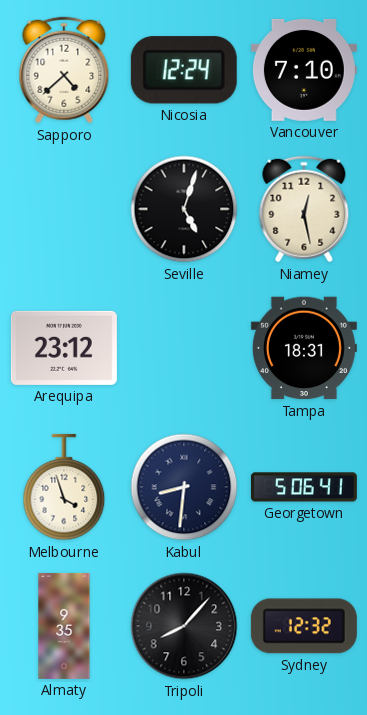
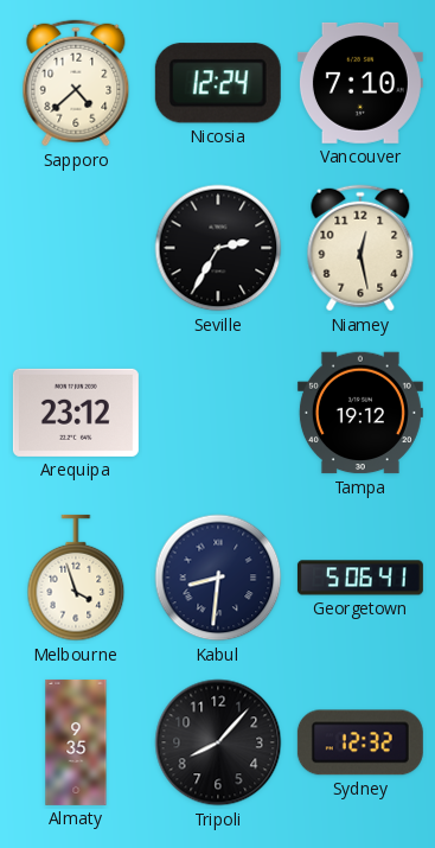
Seville: 5:03 -> 2:35 (218, 248)
Tampa: 18:31 -> 19:12 (360, 413)
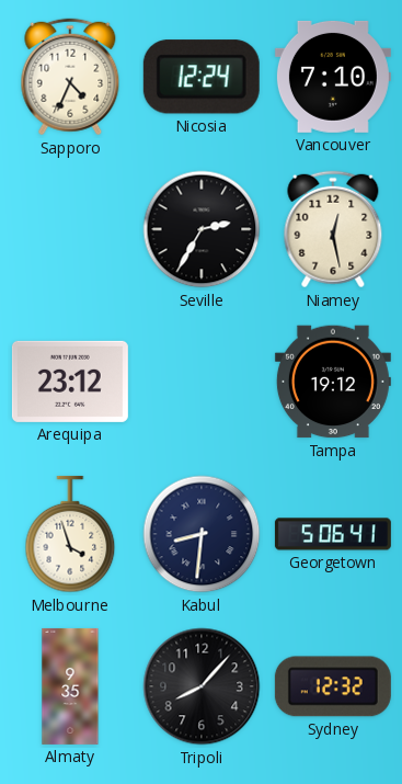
Sapporo: 4:38 -> 4:34 (70, 77)
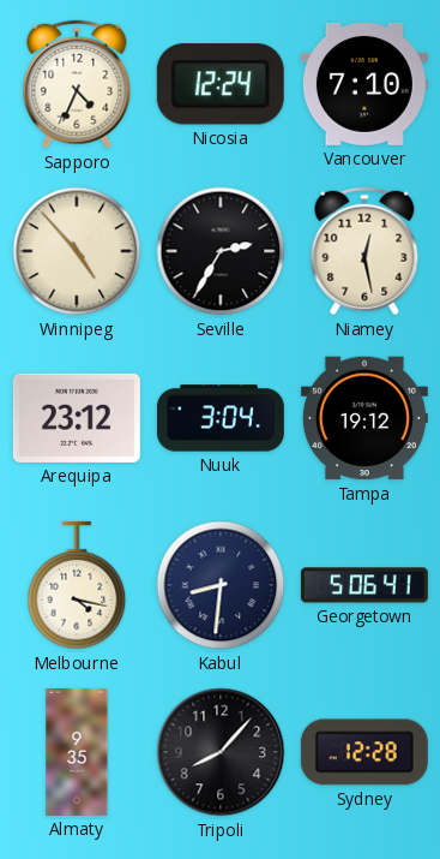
Winnipeg: none -> 4:53 (77, 251)
Nuuk: none -> 3:04 (221, 418)
Melbourne: 3:57 -> 4:17 (77, 585)
Sydney: 12:32 -> 12:28 (364, 752)
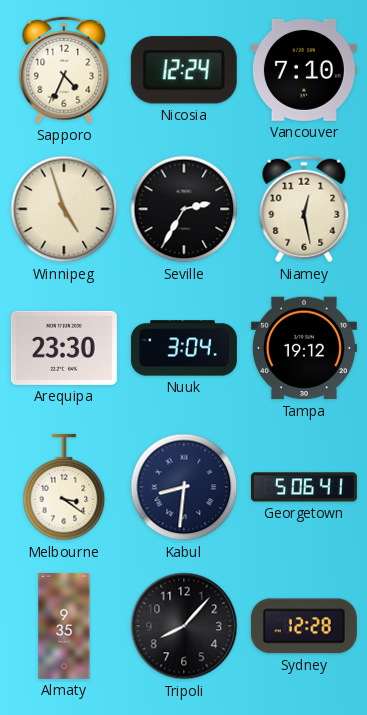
Winnipeg: 4:53 -> 4:57 (64, 209)
Arequipa: 23:12 -> 23:30 (64, 348)
Melbourne: 4:17 -> 3:21 (64, 487)
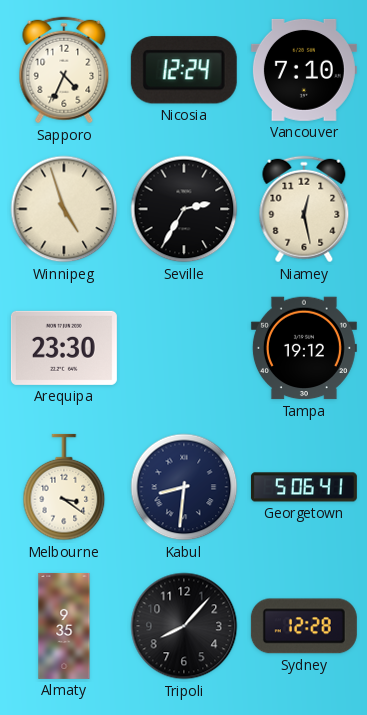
Nuuk: 3:04 -> none (184, 348)
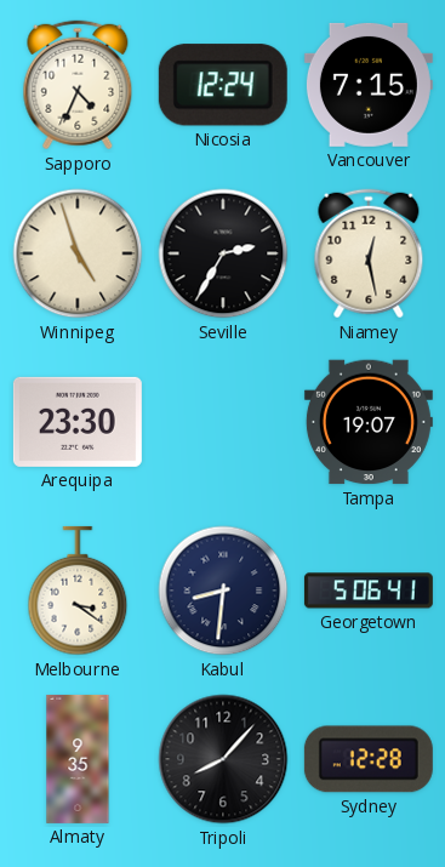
Vancouver: 7:10 -> 7:15 (369, 85)
Tampa: 19:12 -> 19:07 (369, 422)
